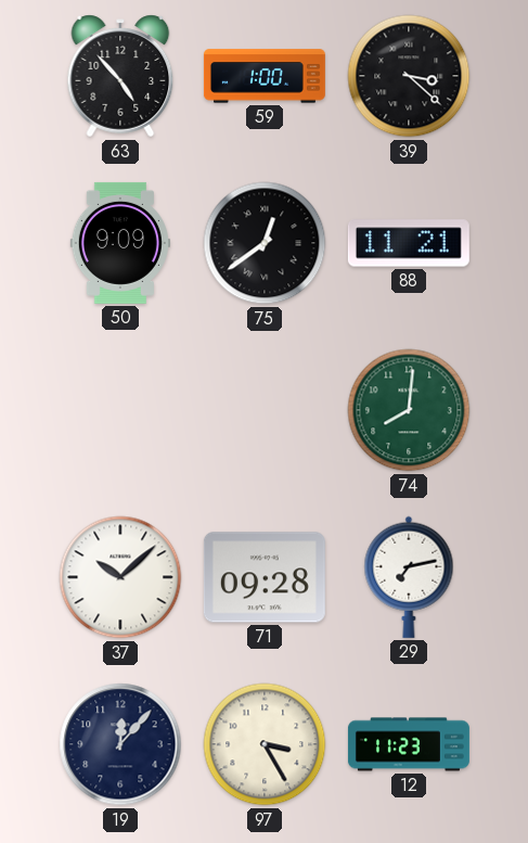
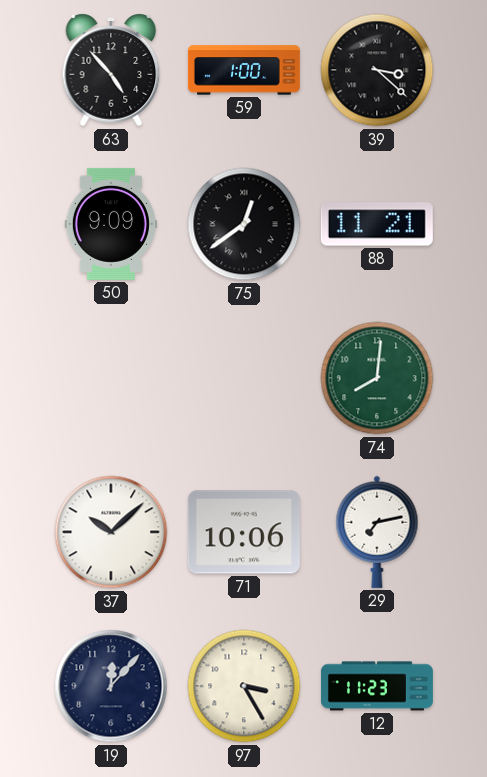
71: 09:28 -> 10:06 (244, 532)
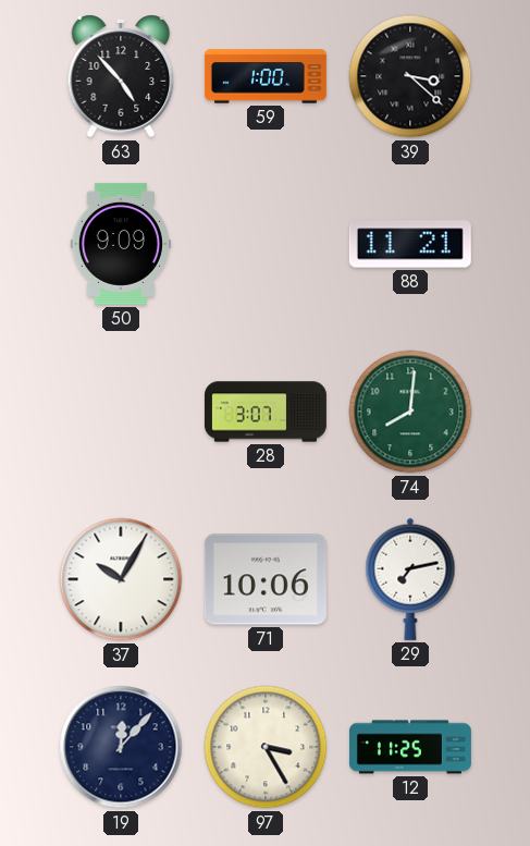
75: 12:39 -> none (244, 224)
28: none -> 3:07 (266, 412)
37: 10:08 -> 10:05 (121, 579)
12: 11:23 -> 11:25 (410, 747)
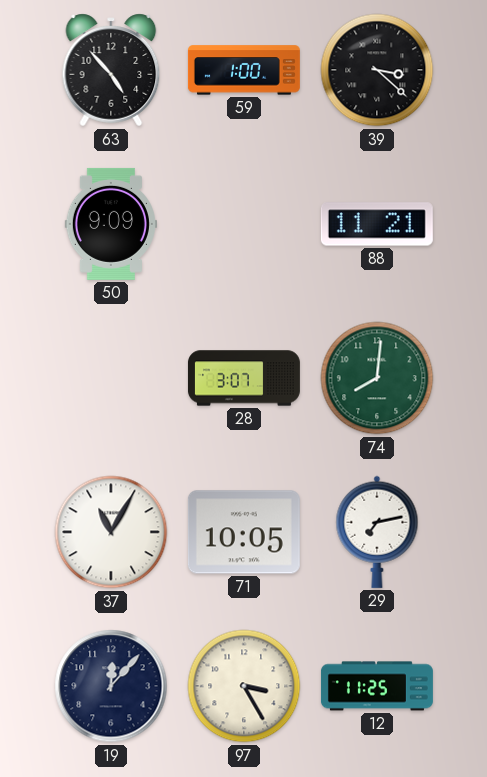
37: 10:05 -> 11:05 (111, 532)
71: 10:06 -> 10:05 (244, 532)
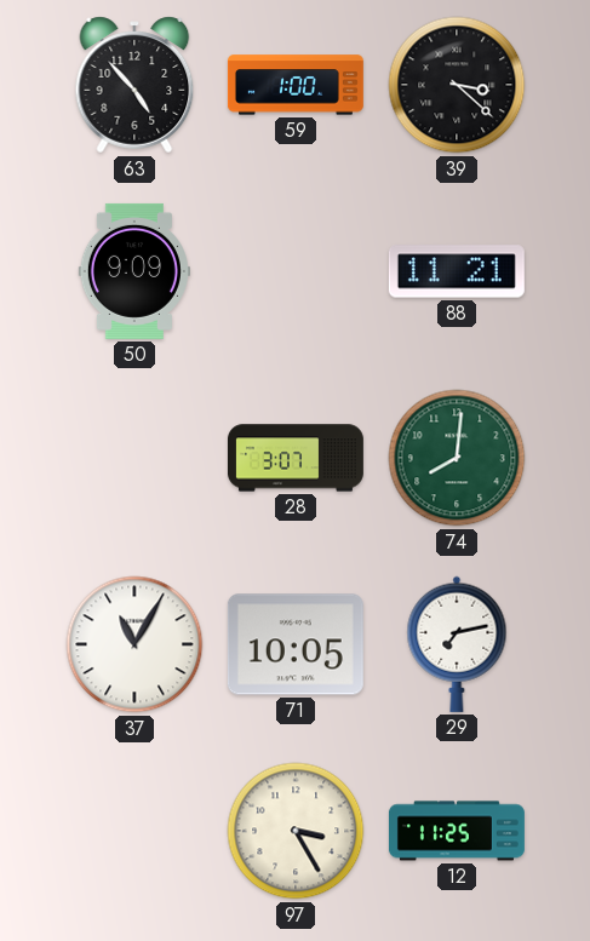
19: 12:07 -> none (111, 686)
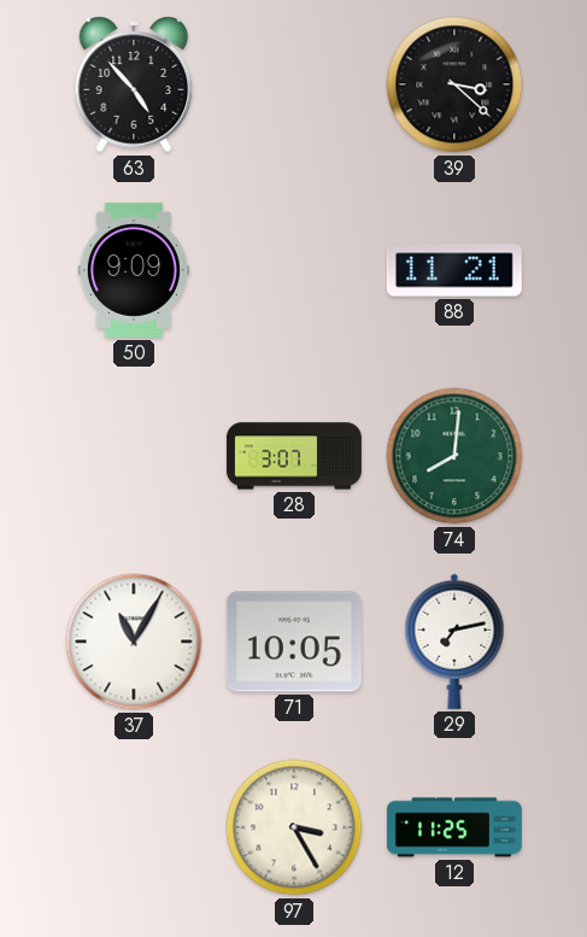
59: 1:00 -> none (296, 85)
